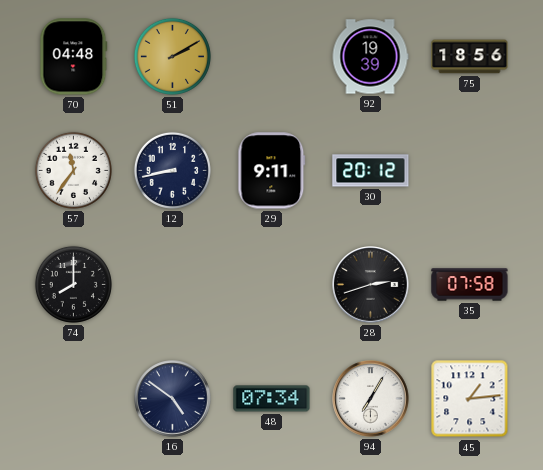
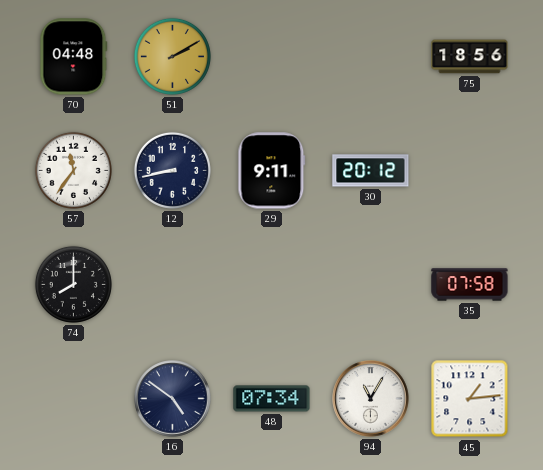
92: 19:39 -> none (370, 57)
28: 2:42 -> none (371, 285)
94: 7:05 -> 11:05 (371, 399)
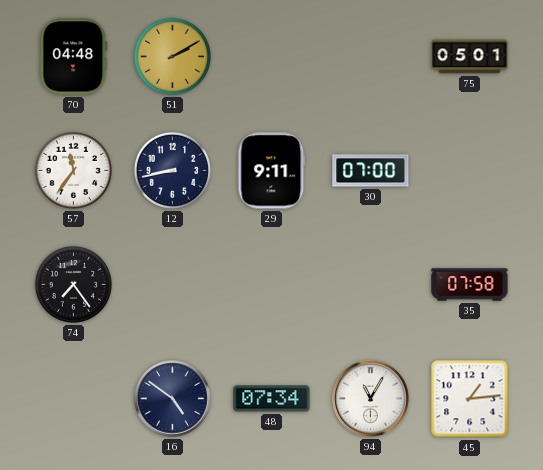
75: 18:56 -> 05:01 (470, 57)
30: 20:12 -> 07:00 (371, 171)
74: 8:00 -> 7:24 (73, 284)
